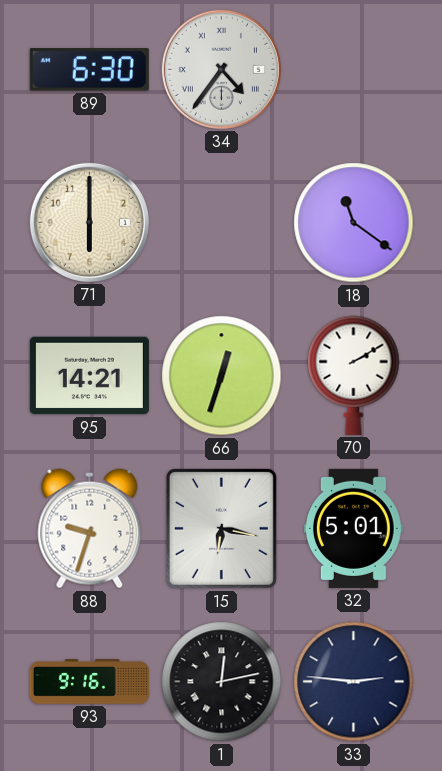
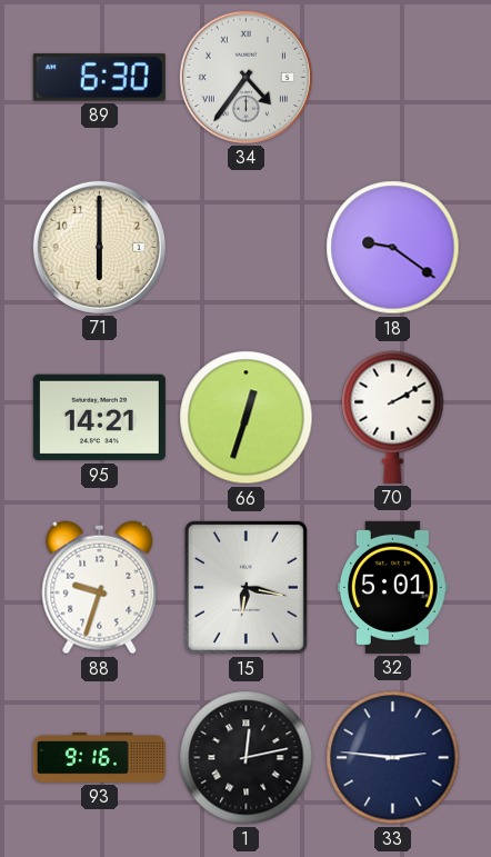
18: 11:21 -> 9:21 (393, 248)
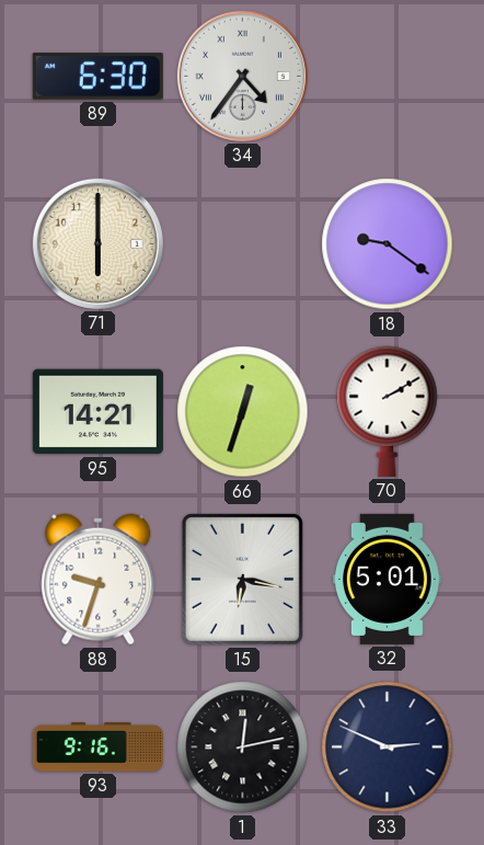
33: 2:46 -> 2:49 (388, 747)
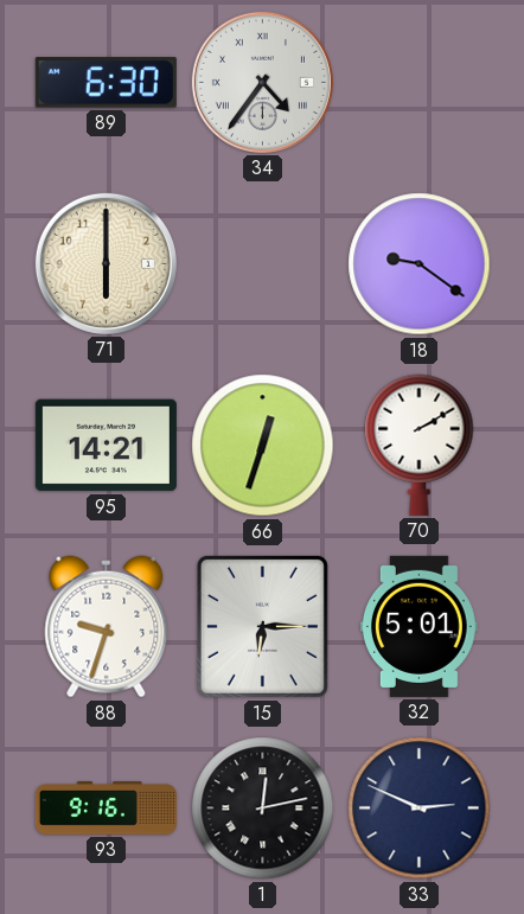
15: 6:17 -> 6:15 (262, 626)
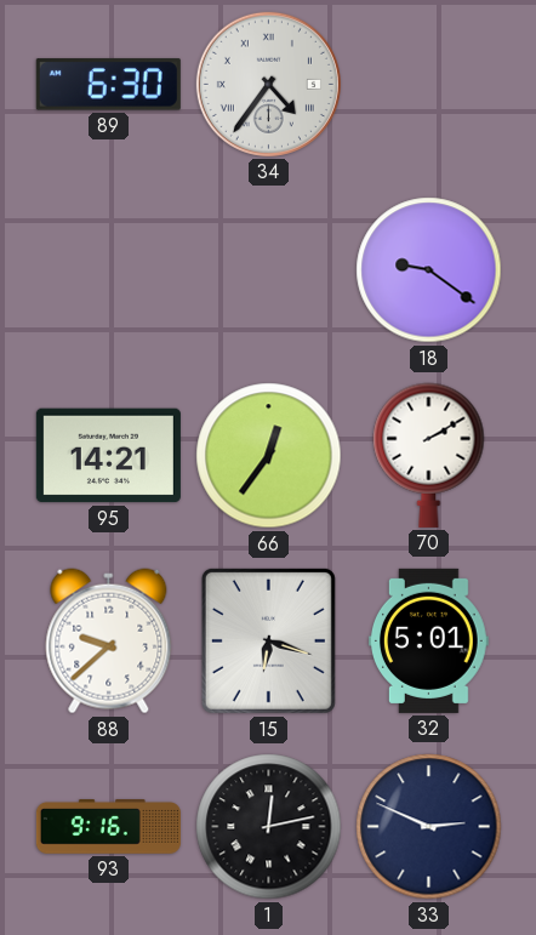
71: 6:00 -> none (106, 263)
66: 12:33 -> 12:36 (269, 456)
88: 9:33 -> 9:38 (109, 642)
15: 6:15 -> 6:18 (268, 640)
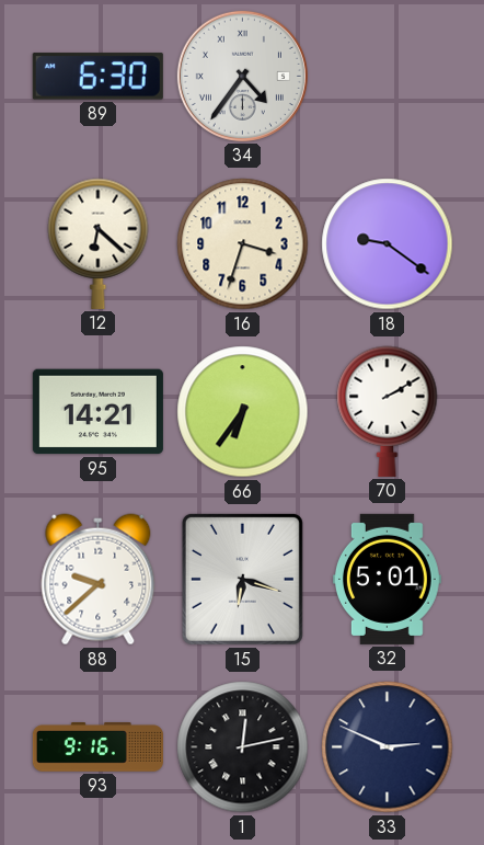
12: none -> 6:22 (99, 243)
16: none -> 3:33 (243, 244)
66: 12:36 -> 6:36 (243, 412)
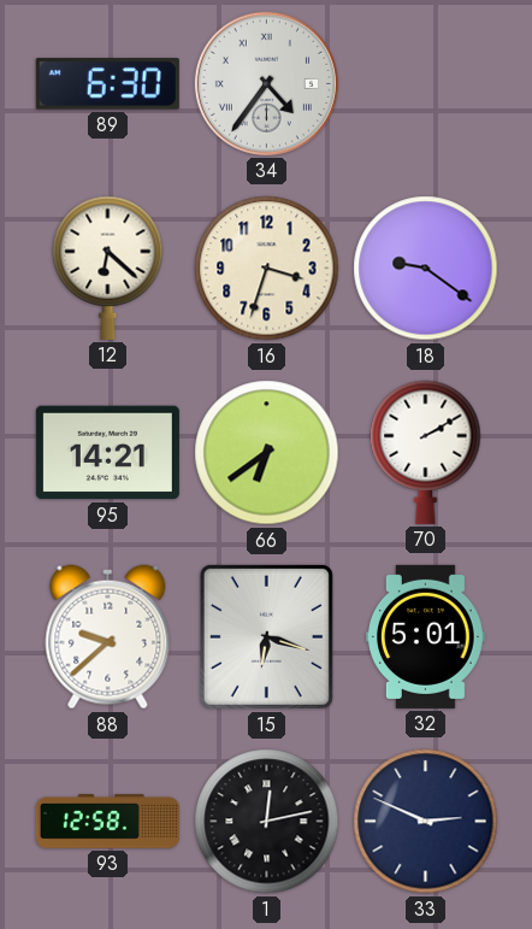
66: 6:36 -> 6:39 (267, 453)
93: 9:16 -> 12:58 (107, 822)
